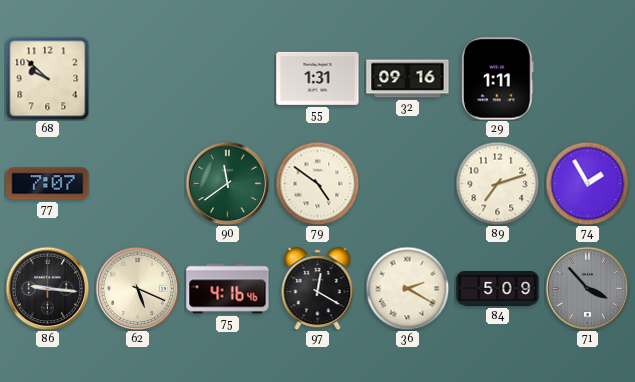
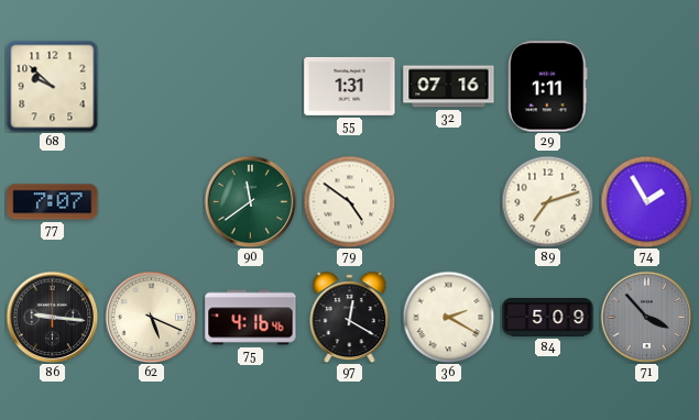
32: 09:16 -> 07:16 (449, 87)
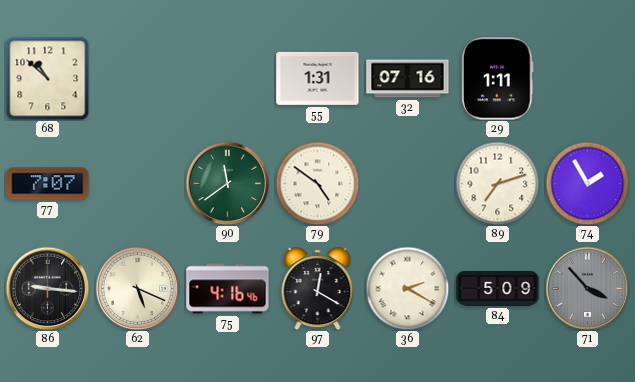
68: 9:52 -> 10:52 (47, 78)
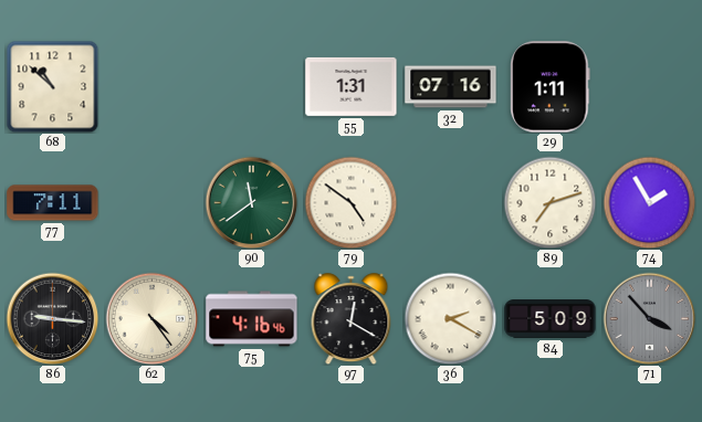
77: 7:07 -> 7:11 (53, 203)
62: 5:19 -> 4:24 (151, 318)
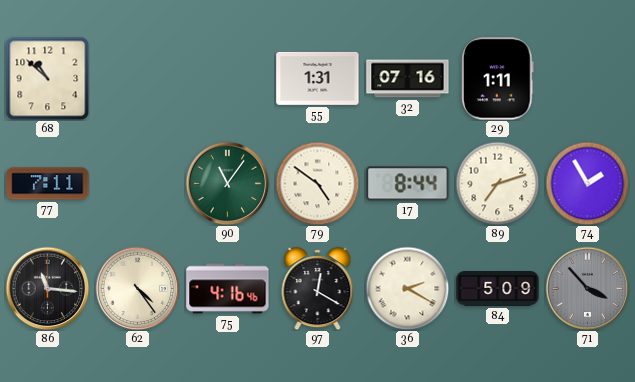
90: 11:39 -> 11:06 (227, 183)
17: none -> 8:44 (408, 184)
86: 9:16 -> 11:16 (47, 288)
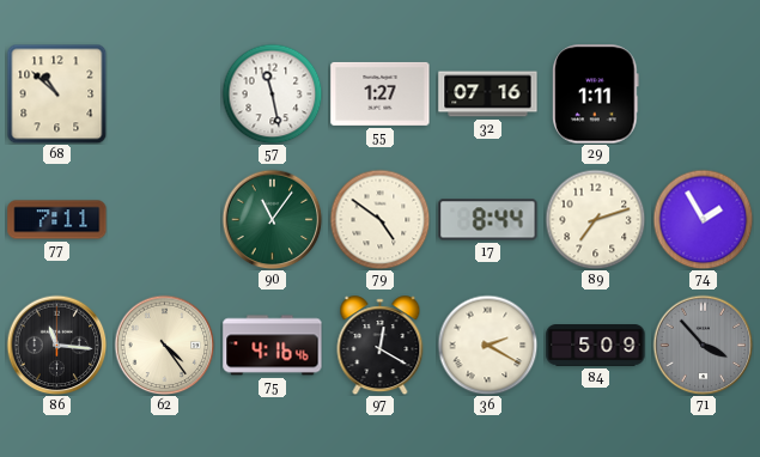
57: none -> 11:28 (272, 93)
55: 1:31 -> 1:27 (381, 93)
